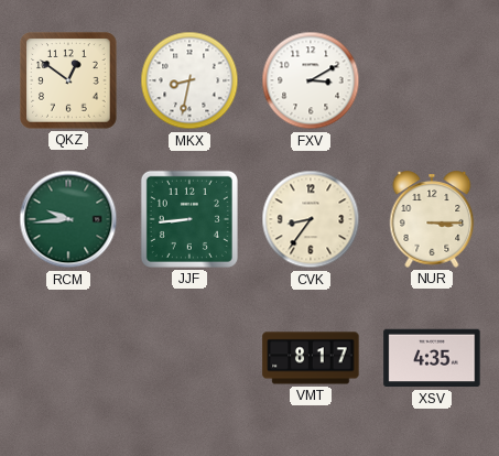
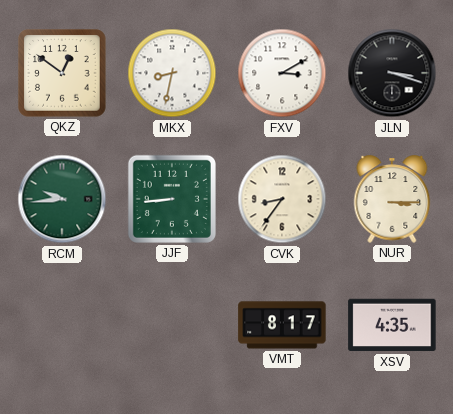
JLN: none -> 3:18 (392, 73)
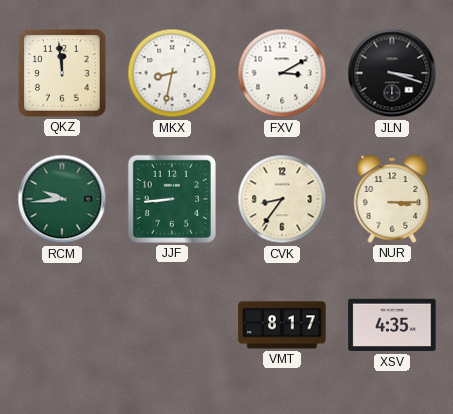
QKZ: 12:51 -> 11:59 (62, 73)
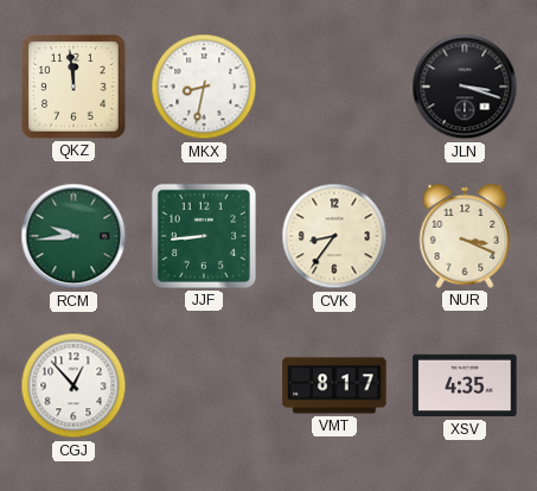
FXV: 3:10 -> none (282, 73)
NUR: 3:15 -> 3:19 (465, 236)
CGJ: none -> 12:53 (73, 385)
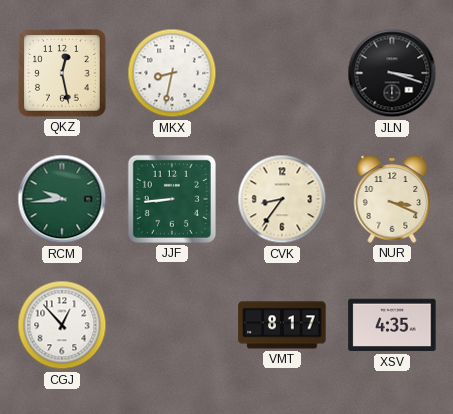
QKZ: 11:59 -> 12:28 (62, 73)
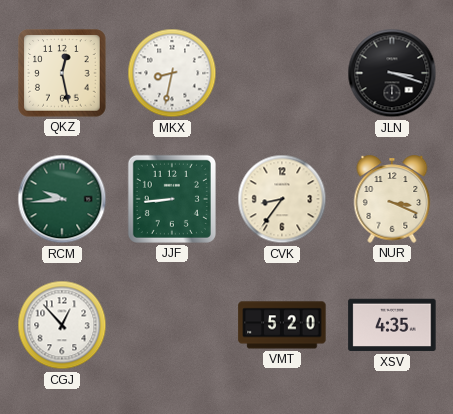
VMT: 8:17 -> 5:20 (282, 325)
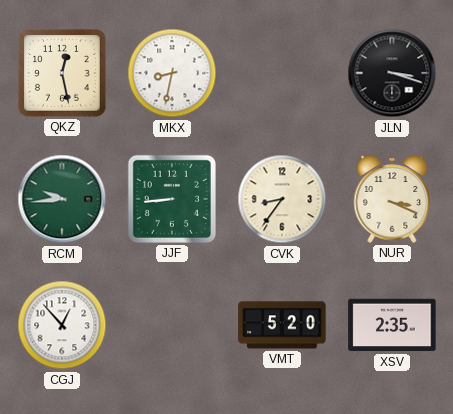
XSV: 4:35 -> 2:35 (392, 325)
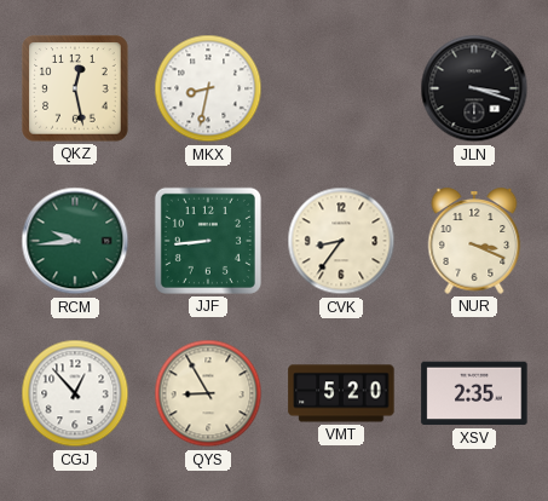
QYS: none -> 8:55 (208, 393)
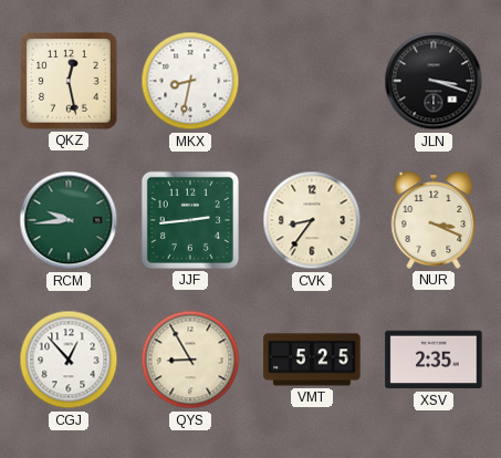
JJF: 8:44 -> 2:44 (190, 220)
VMT: 5:20 -> 5:25 (312, 360)
